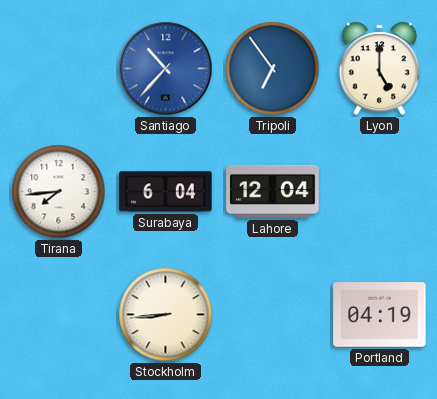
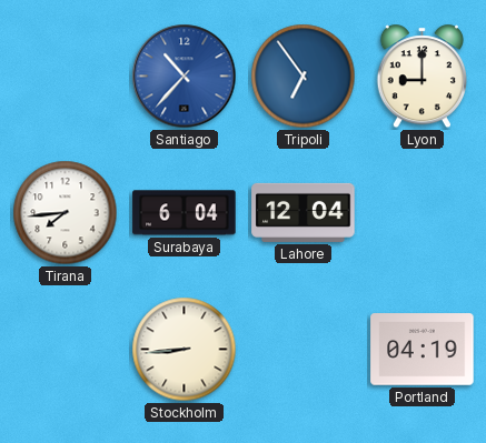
Lyon: 5:00 -> 9:00 (421, 77)
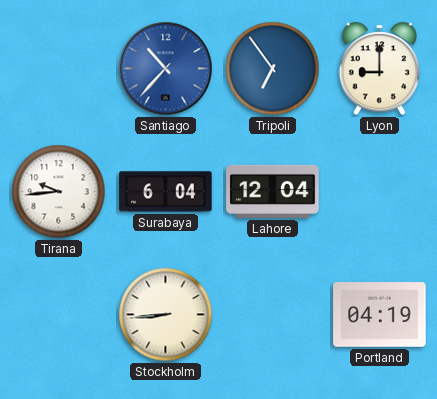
Tirana: 7:44 -> 9:44 (59, 192)
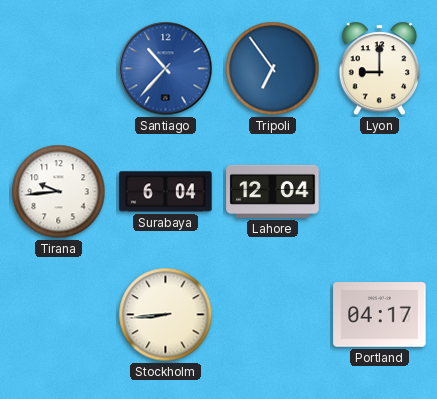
Portland: 04:19 -> 04:17 (380, 315)
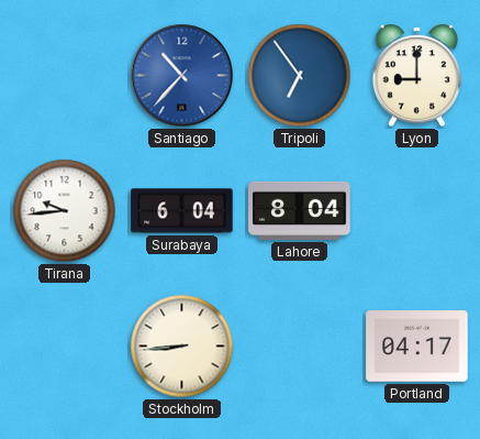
Lahore: 12:04 -> 8:04 (300, 210)
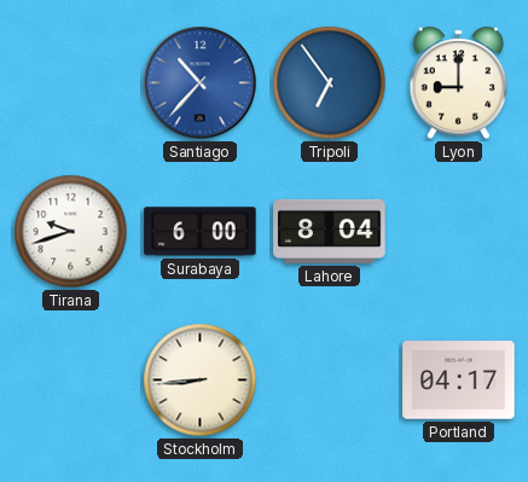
Tirana: 9:44 -> 9:42 (71, 232)
Surabaya: 6:04 -> 6:00 (201, 232)
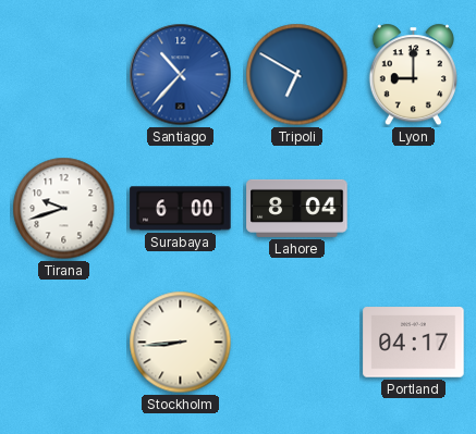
Tripoli: 6:54 -> 6:50 (297, 75)
